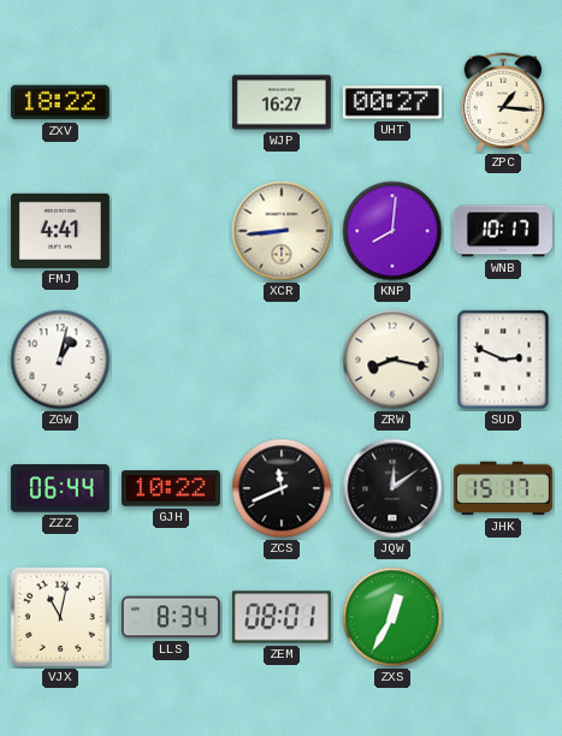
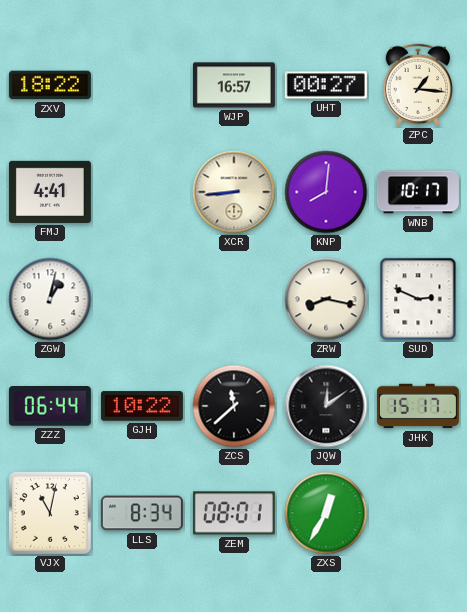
WJP: 16:27 -> 16:57 (234, 85)
ZCS: 11:41 -> 11:38 (234, 406)
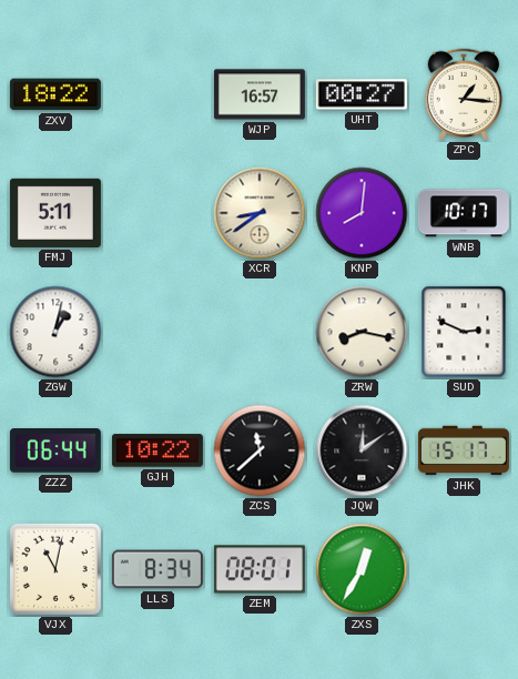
FMJ: 4:41 -> 5:11 (55, 213)
XCR: 8:44 -> 8:39 (260, 213)
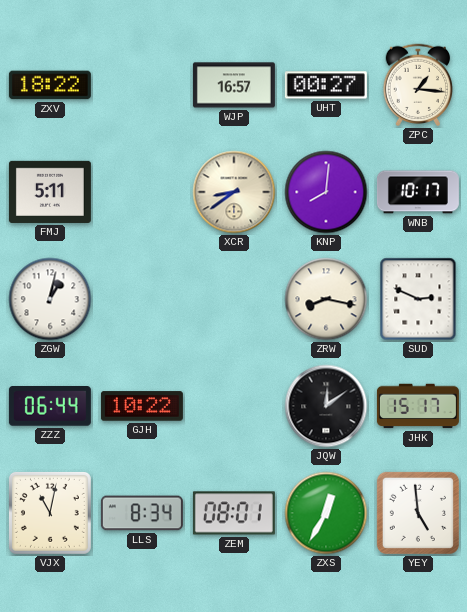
ZCS: 11:38 -> none (260, 450)
YEY: none -> 4:59 (418, 513)
